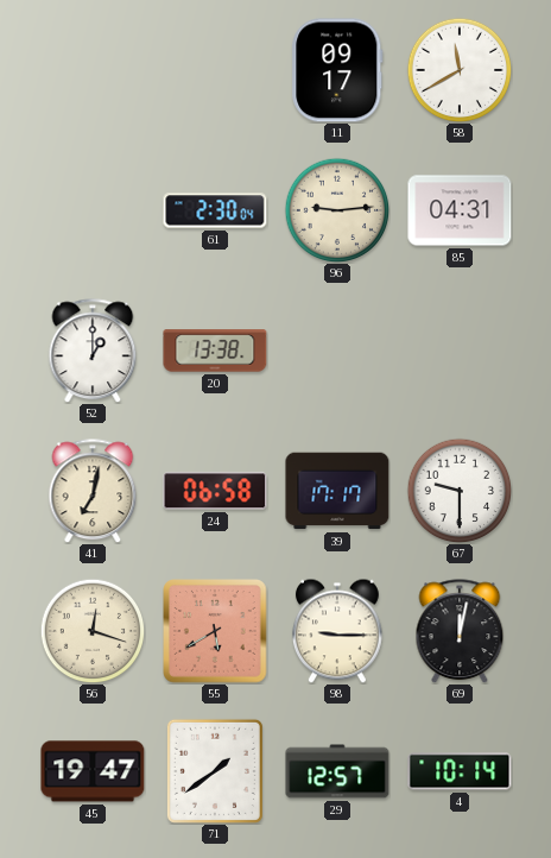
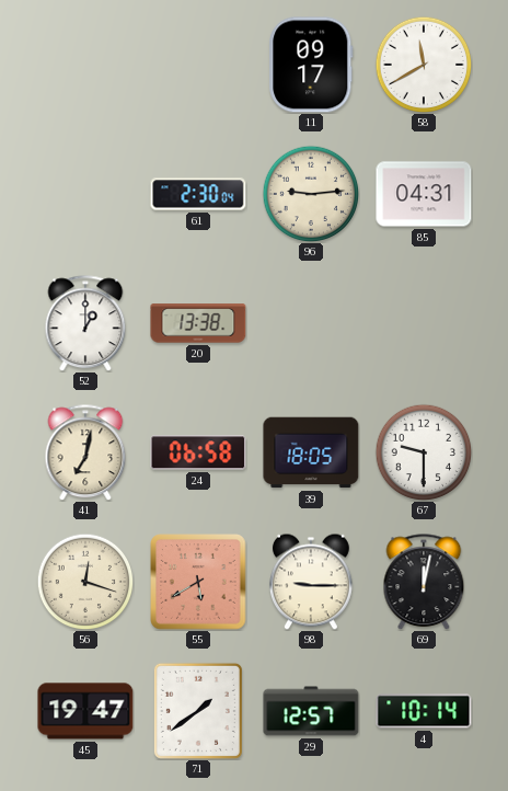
39: 17:17 -> 18:05 (311, 452)
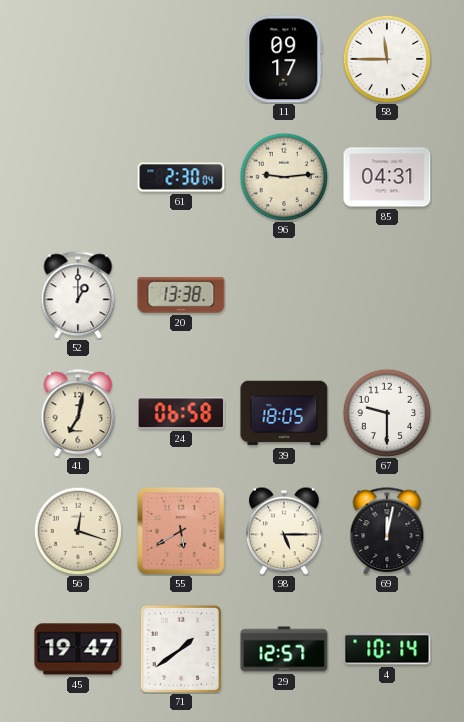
58: 11:40 -> 11:45 (387, 59)
98: 9:15 -> 5:15 (284, 531)
